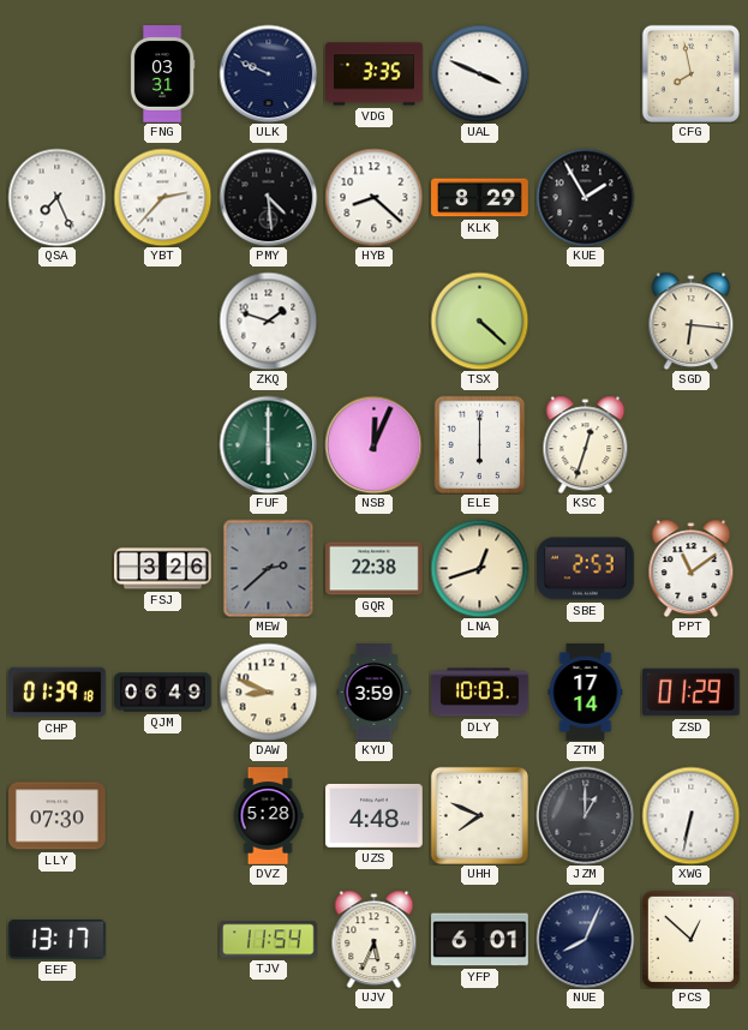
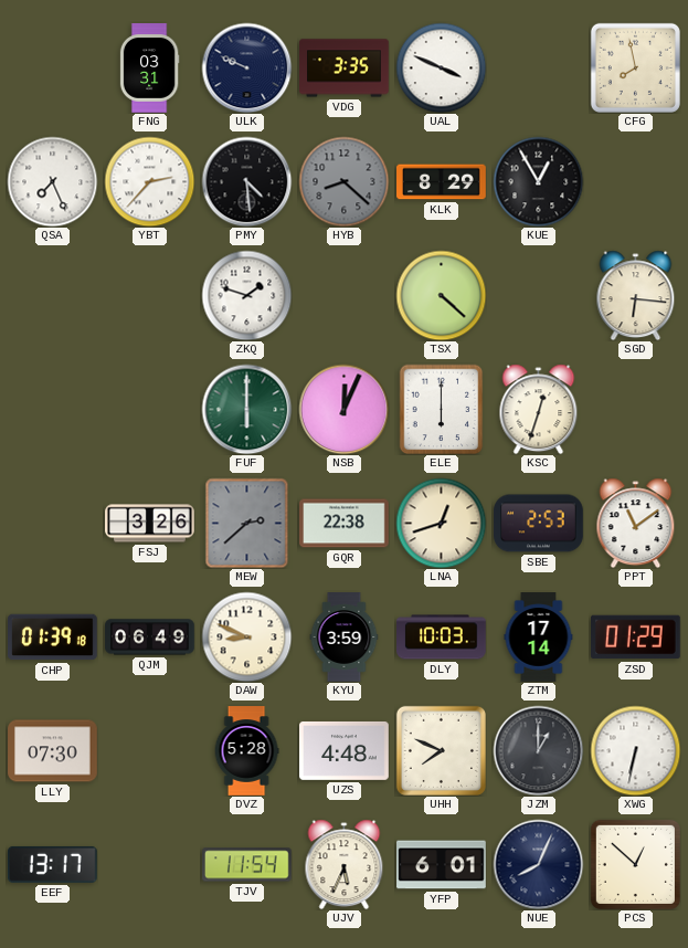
HYB dial: white -> grey (343, 181)
KUE: 1:55 -> 12:55 (538, 181)
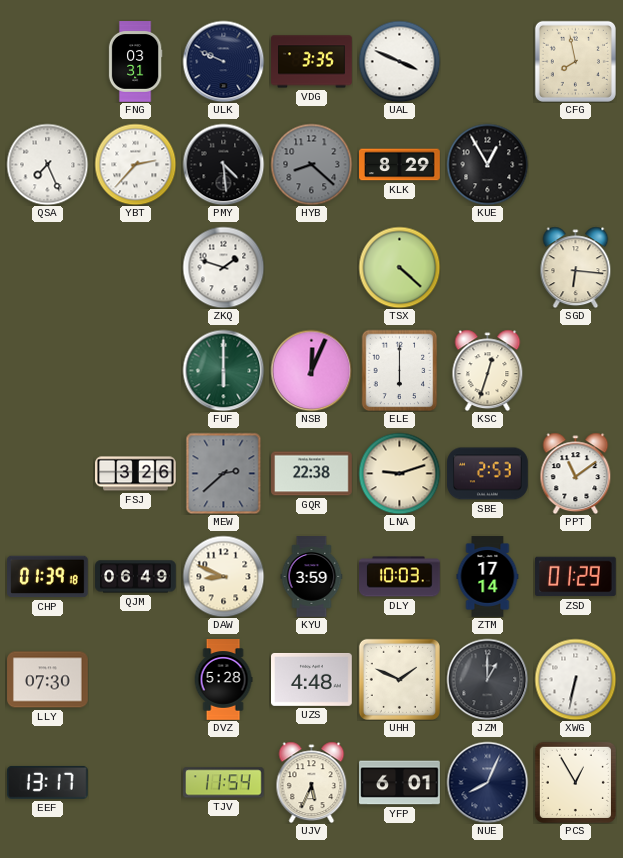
LNA: 12:42 -> 9:12 (399, 473)
UHH: 7:49 -> 1:49 (399, 679)
PCS: 12:52 -> 12:55 (575, 782)
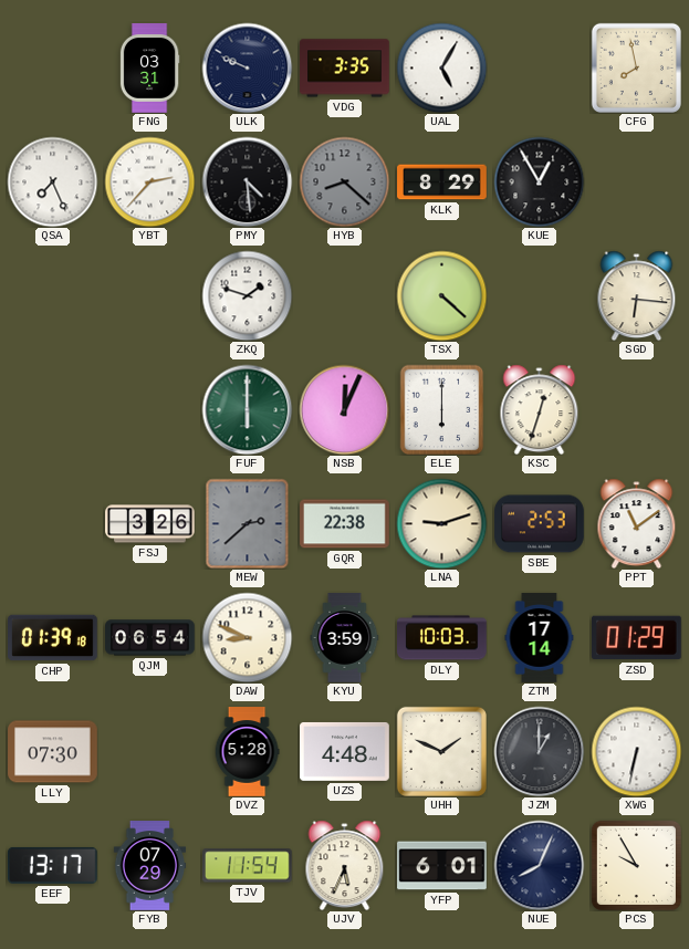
UAL: 3:49 -> 5:05 (441, 67)
QJM: 06:49 -> 06:54 (150, 638)
FYB: none -> 07:29 (150, 866)
PCS: 12:55 -> 9:55 (636, 865)
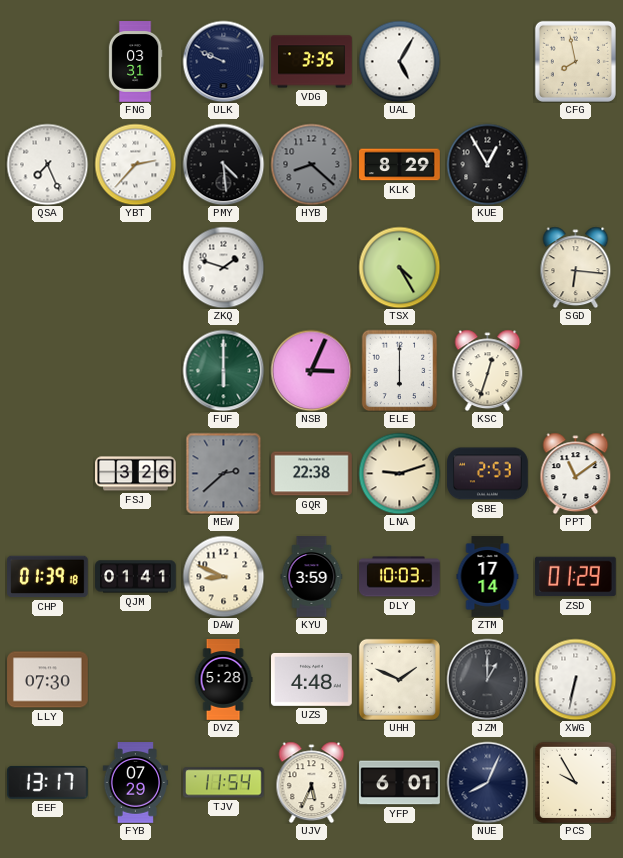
TSX: 4:22 -> 4:25 (399, 267)
NSB: 12:04 -> 3:04 (311, 370)
QJM: 06:54 -> 01:41 (136, 577)
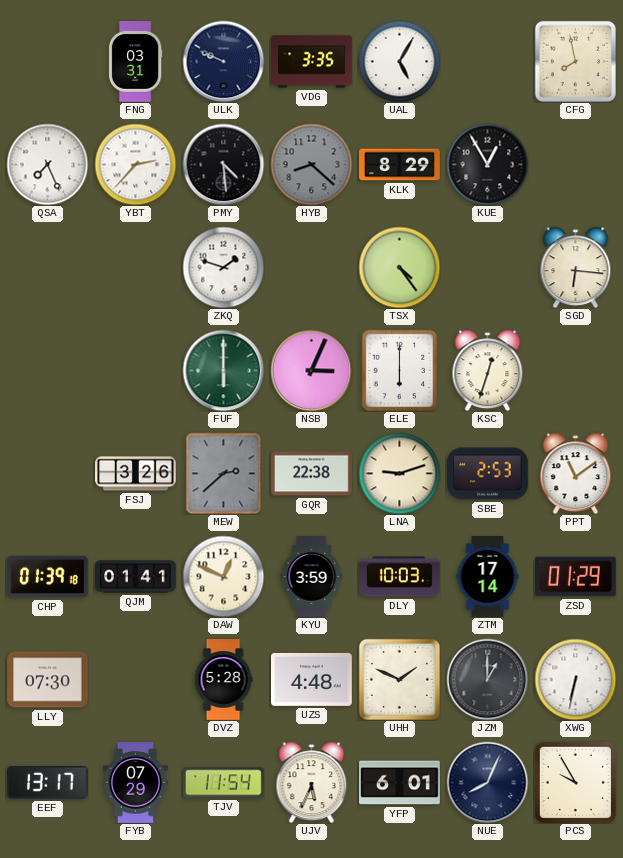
TSX: 4:25 -> 4:24 (399, 267)
DAW: 8:49 -> 12:49 (223, 576)
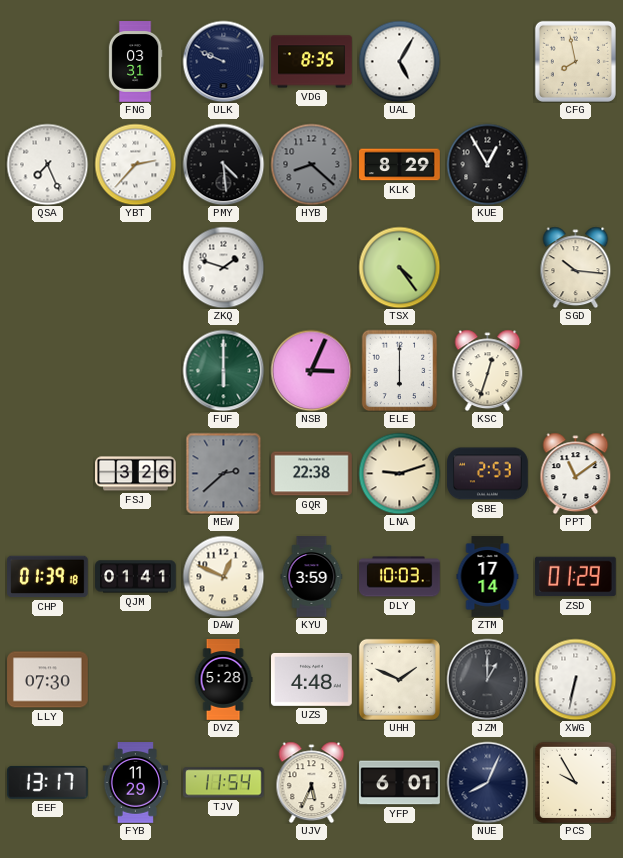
VDG: 3:35 -> 8:35 (312, 62)
SGD: 6:16 -> 10:16 (576, 267)
FYB: 07:29 -> 11:29 (136, 783)
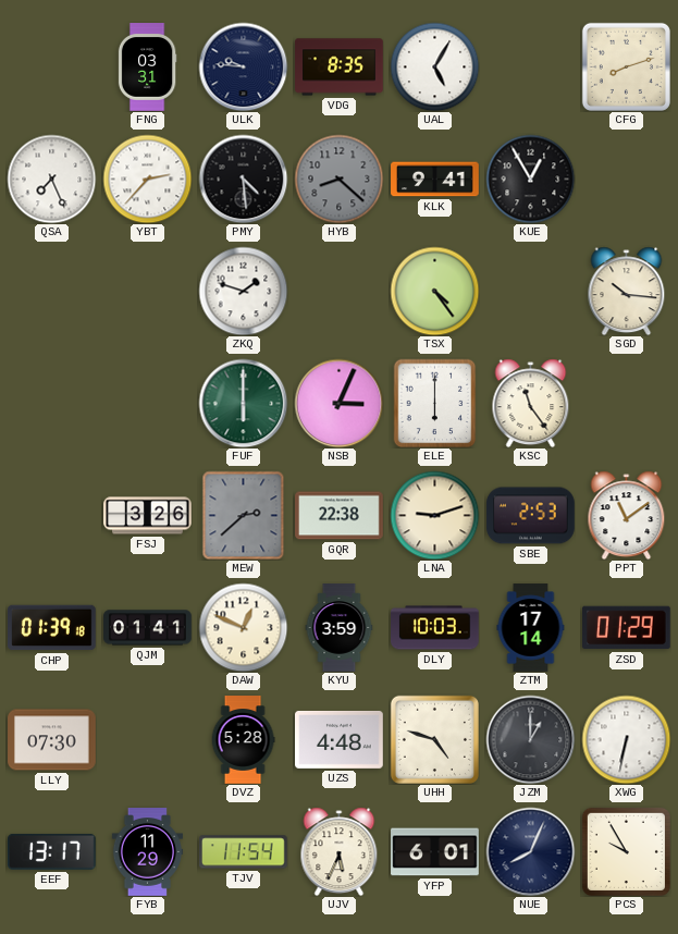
ULK: 9:49 -> 9:46 (243, 66)
CFG: 7:58 -> 8:12 (626, 66)
KLK: 8:29 -> 9:41 (435, 180)
KSC: 12:33 -> 11:24 (531, 403)
UHH: 1:49 -> 4:48 (434, 739)
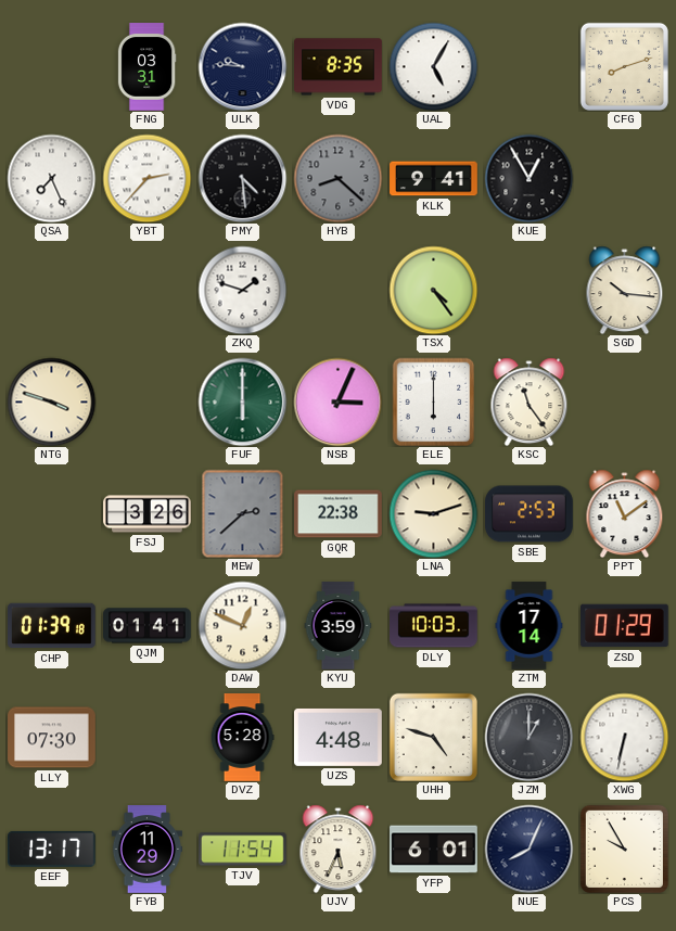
NTG: none -> 3:48 (51, 401)
